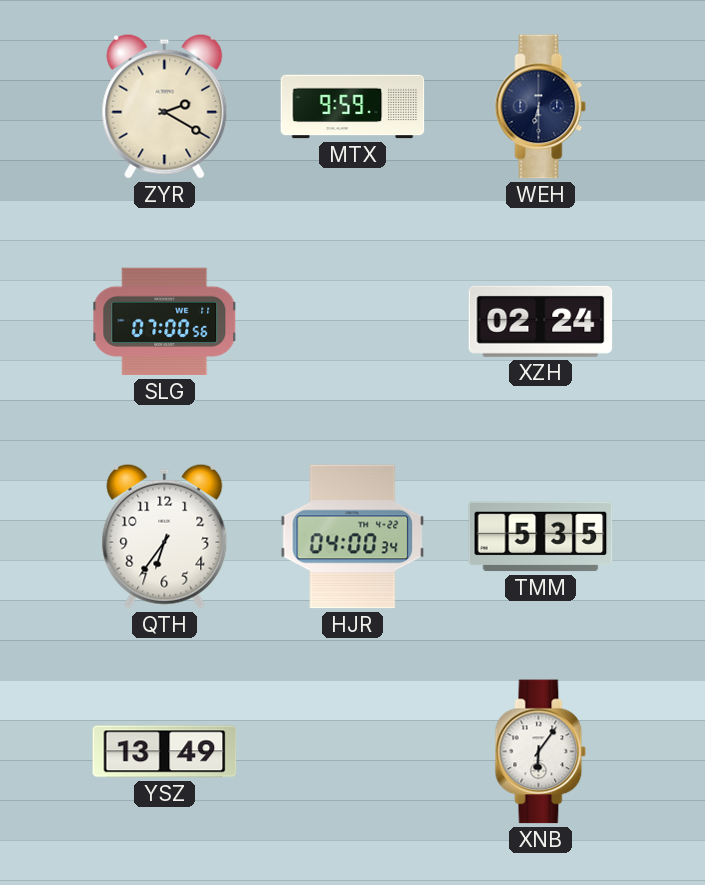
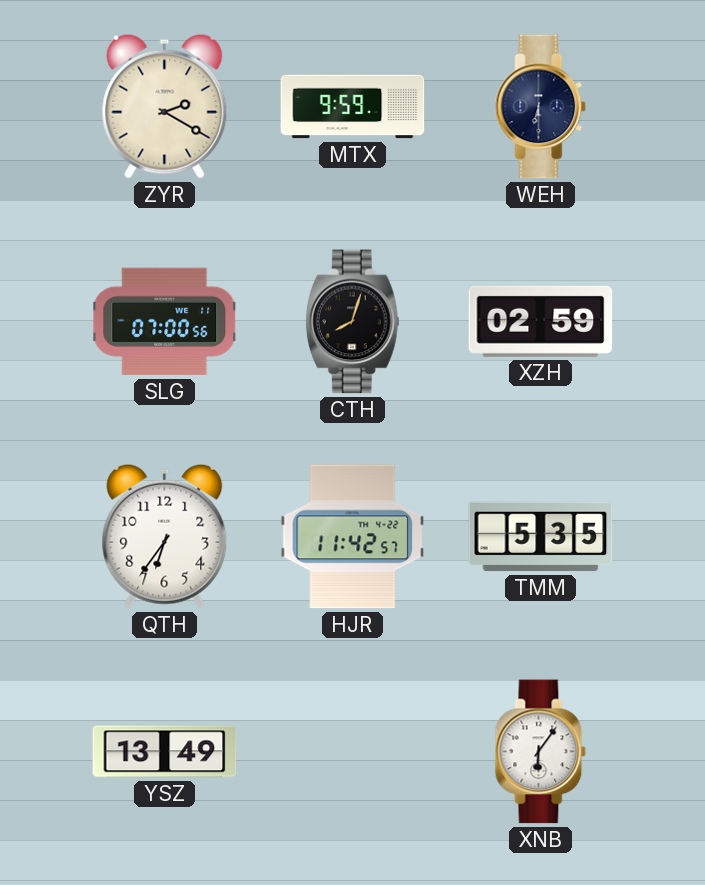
CTH: none -> 8:03 (352, 322)
XZH: 02:24 -> 02:59 (541, 321)
HJR: 04:00 -> 11:42 (353, 537)
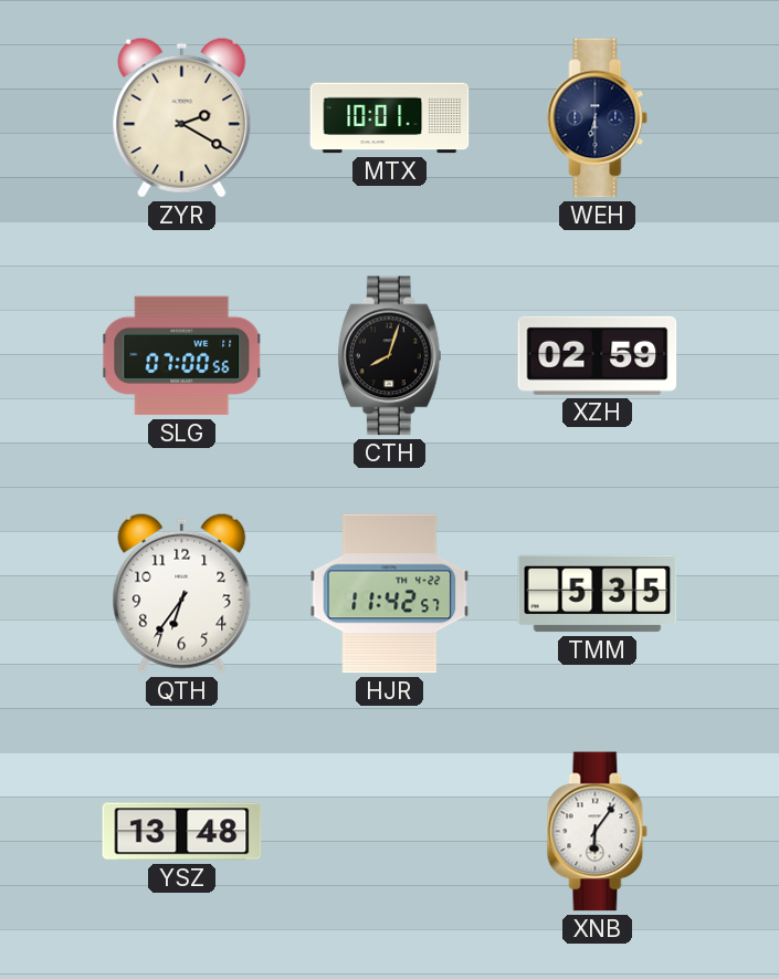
MTX: 9:59 -> 10:01 (390, 118)
YSZ: 13:49 -> 13:48 (182, 832)
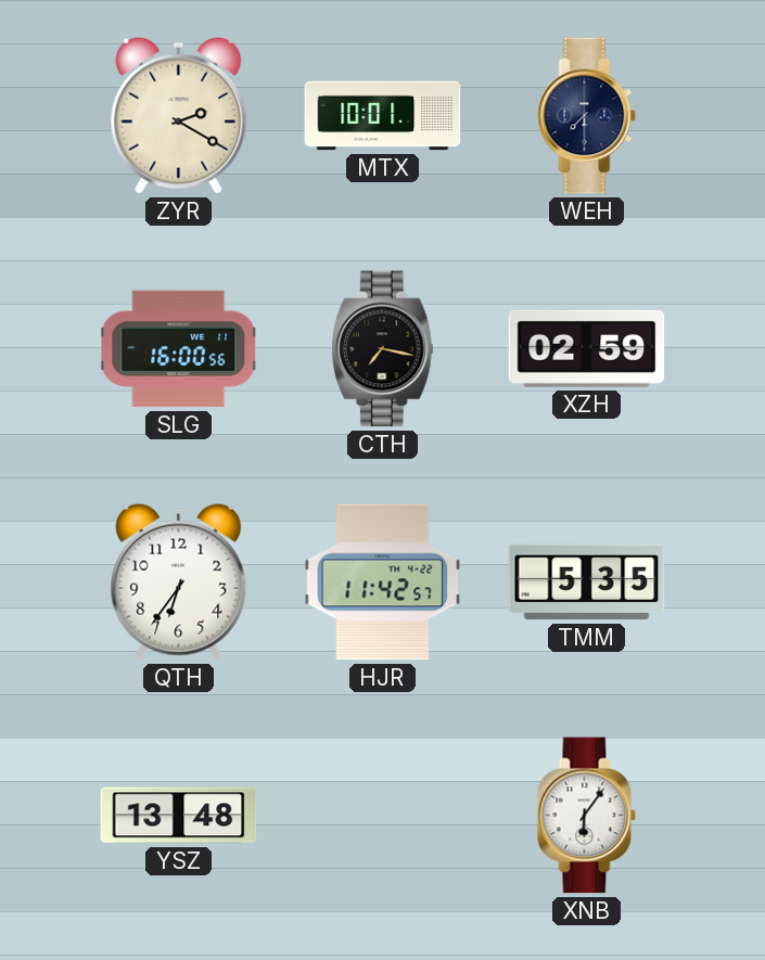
WEH: 6:30 -> 7:30 (587, 116)
SLG: 07:00 -> 16:00 (179, 349)
CTH: 8:03 -> 7:17 (382, 349)
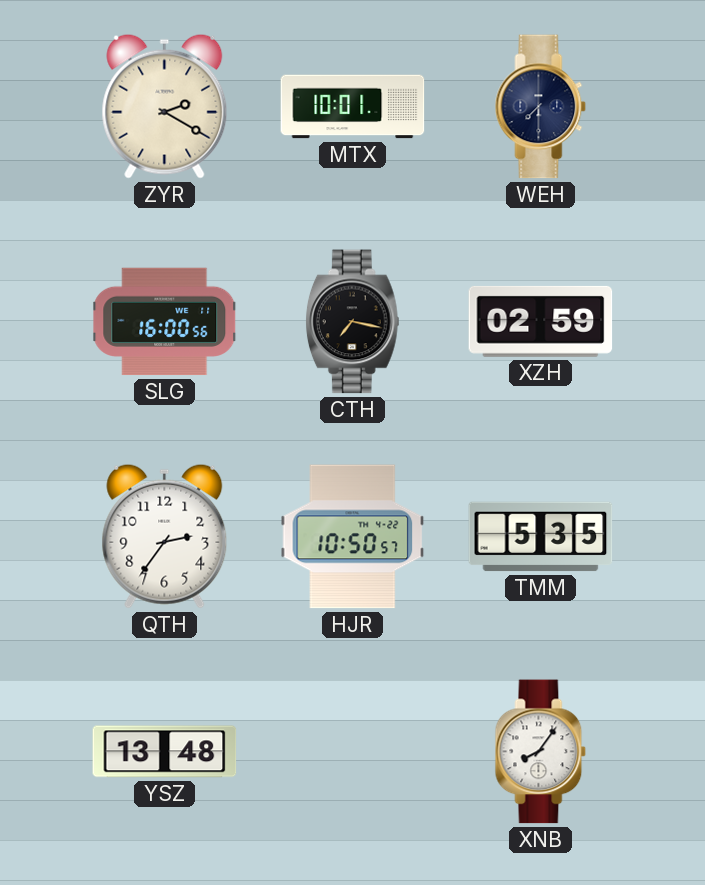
QTH: 6:36 -> 2:36 (165, 536)
HJR: 11:42 -> 10:50 (353, 537)
XNB: 6:06 -> 8:06 (541, 752)
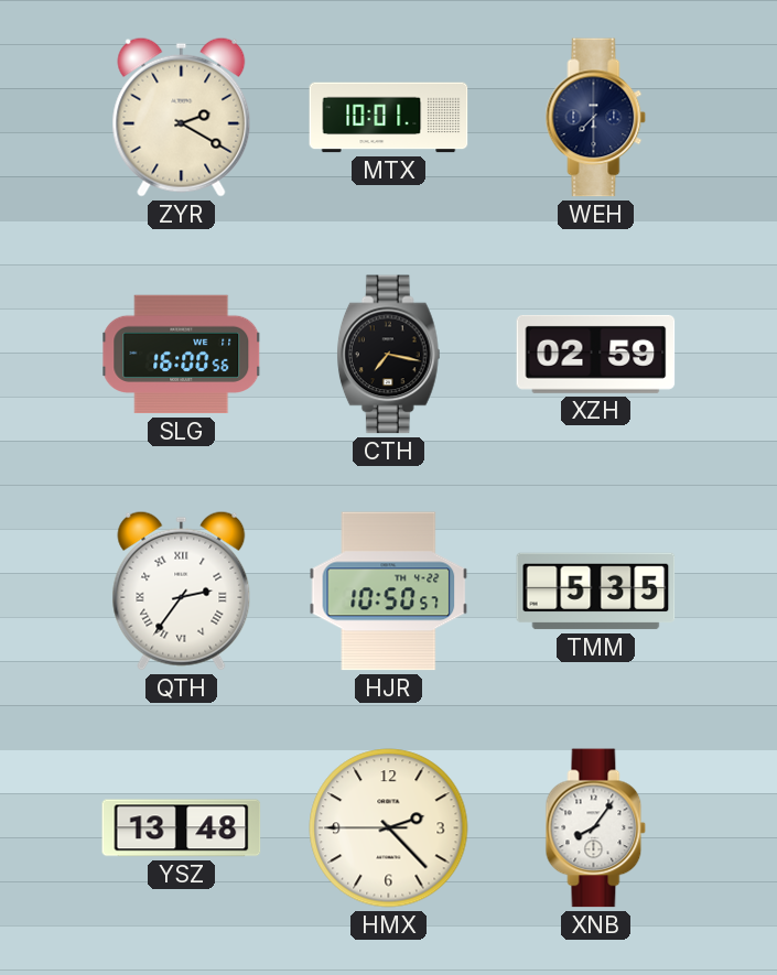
QTH numerals: Arabic -> Roman (182, 591)
HMX: none -> 2:22 (389, 828)
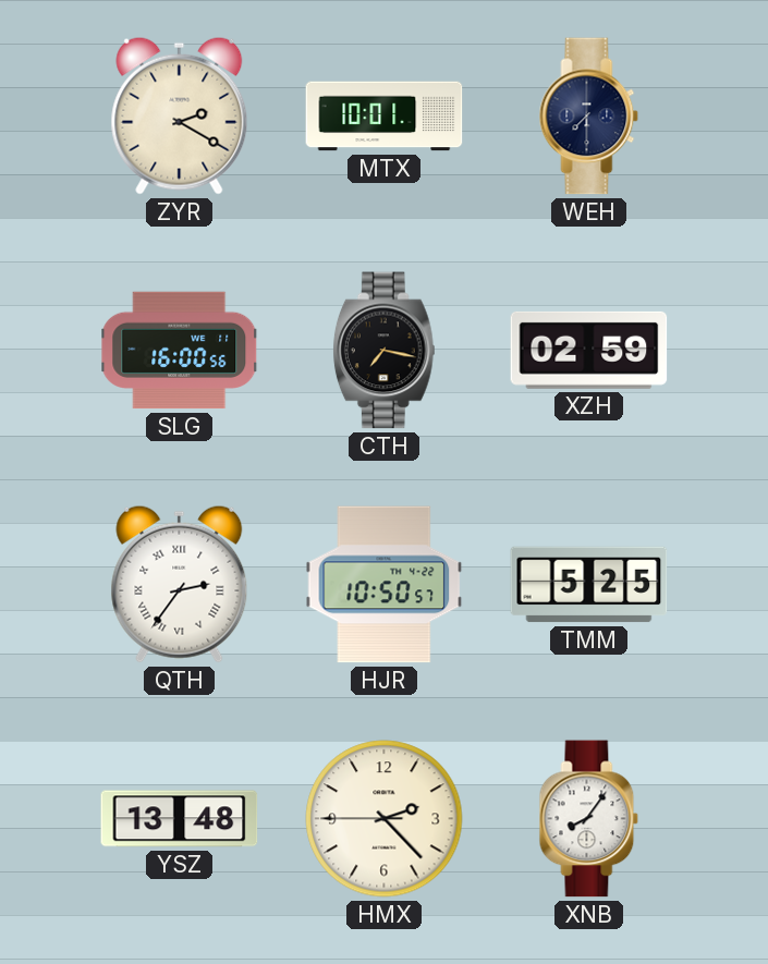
TMM: 5:35 -> 5:25 (589, 585)
